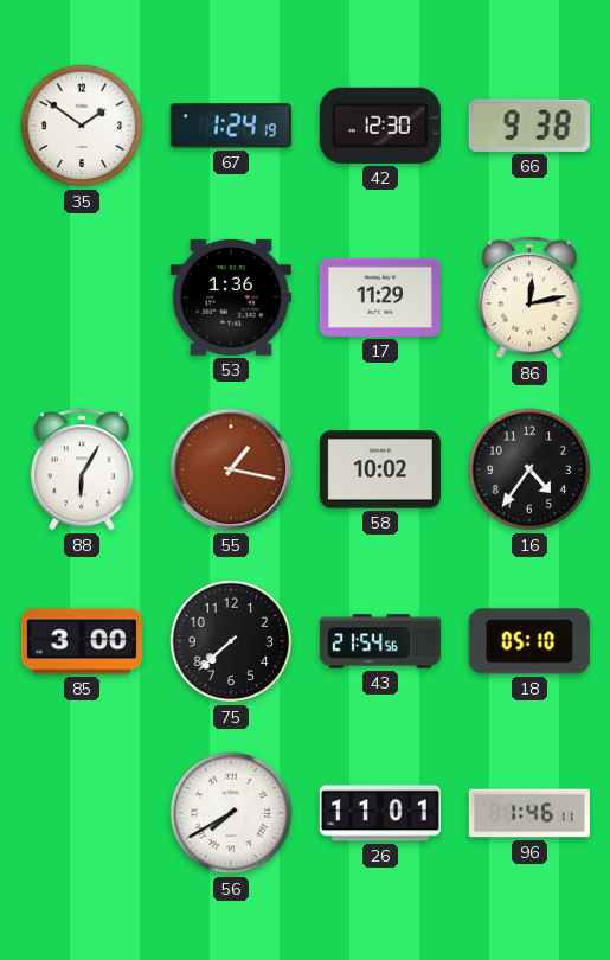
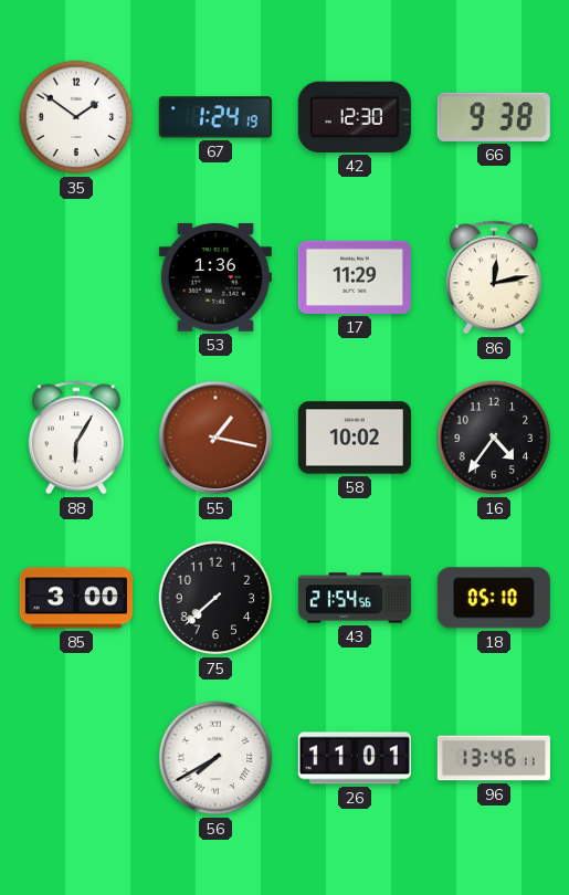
96: 1:46 -> 13:46 (494, 758)
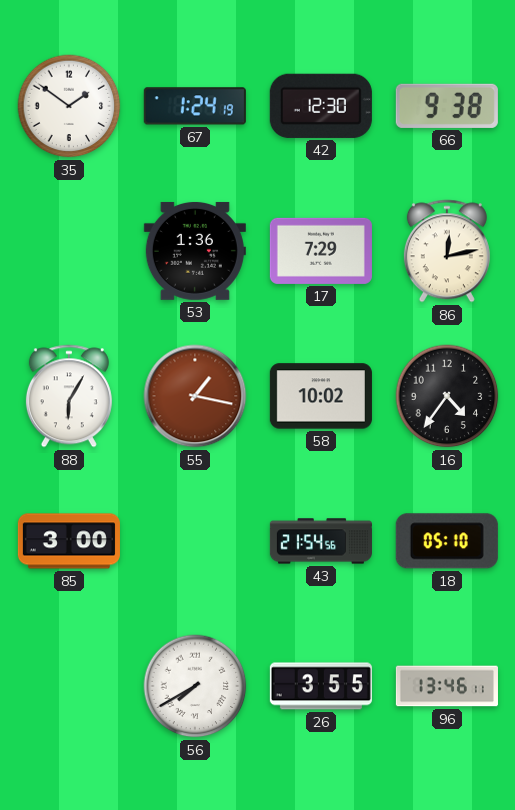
17: 11:29 -> 7:29 (321, 251)
75: 7:38 -> none (215, 598)
26: 11:01 -> 3:55 (321, 686)
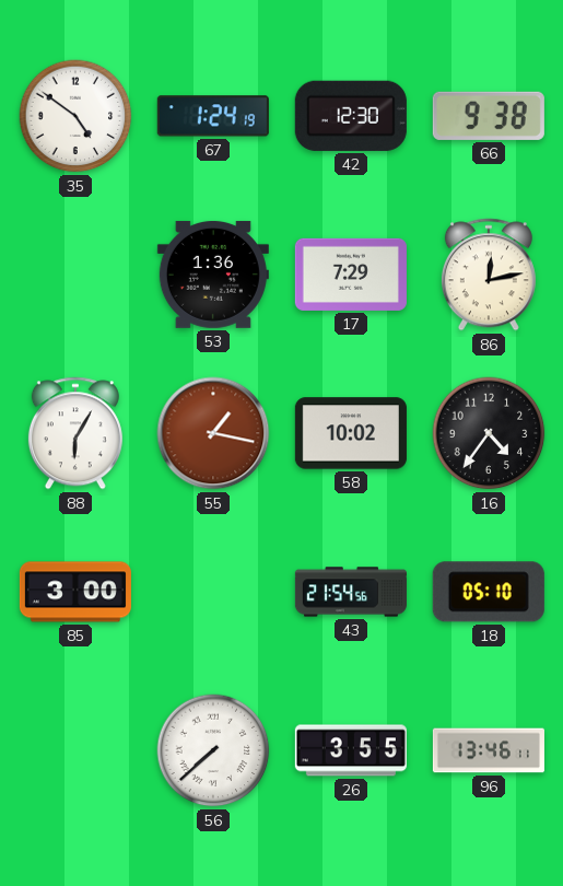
35: 1:51 -> 4:51 (75, 116)
56: 7:40 -> 7:38 (213, 750)
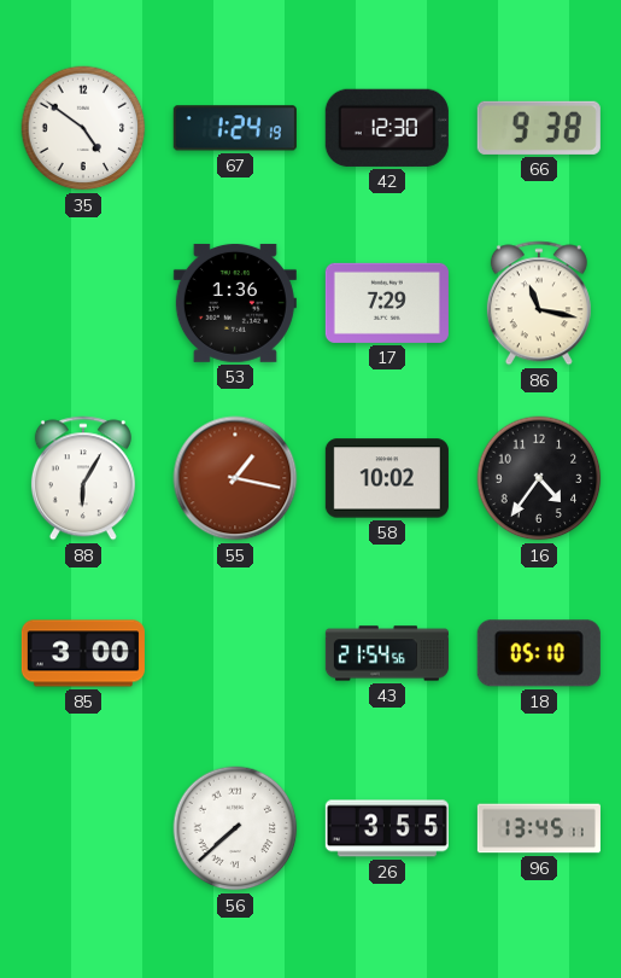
86: 12:13 -> 11:17 (539, 303)
96: 13:46 -> 13:45 (539, 828)
